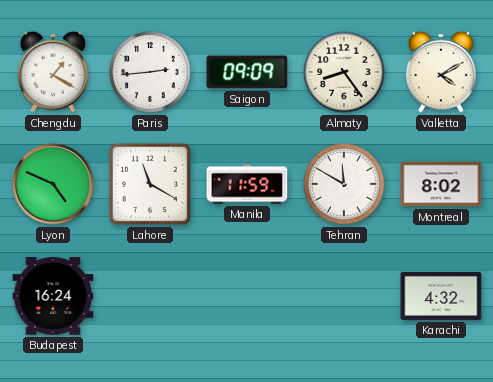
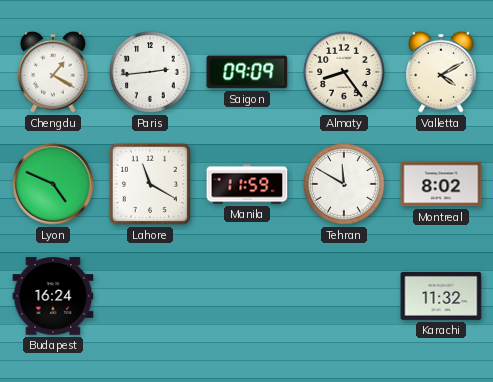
Karachi: 4:32 -> 11:32 (441, 296)
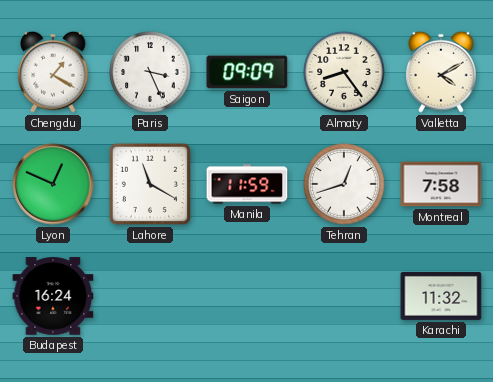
Paris: 2:44 -> 3:26 (150, 72)
Lyon: 4:49 -> 12:49 (53, 184)
Tehran: 11:50 -> 12:42 (344, 184)
Montreal: 8:02 -> 7:58 (441, 184)
